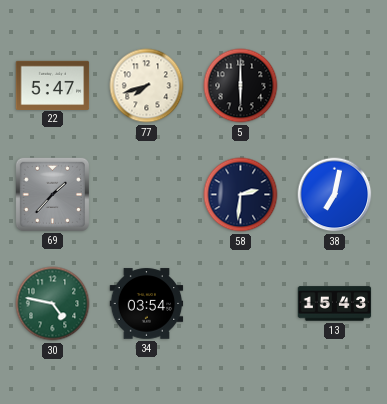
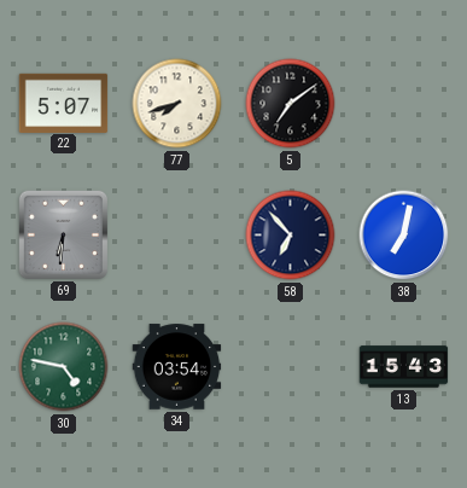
22: 5:47 -> 5:07 (64, 103)
5: 6:00 -> 7:09 (291, 104)
69: 1:37 -> 6:31 (63, 234)
58: 2:31 -> 6:53 (291, 236)
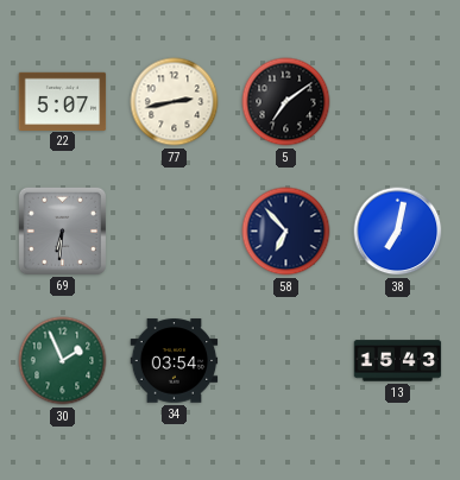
77: 7:42 -> 2:43 (175, 102)
30: 4:47 -> 1:56 (63, 361)
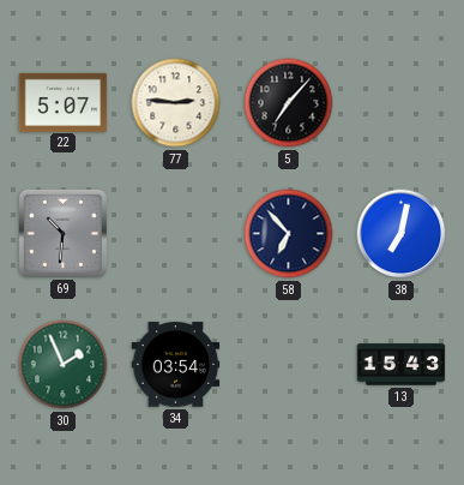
77: 2:43 -> 2:46 (176, 103)
5: 7:09 -> 7:07 (289, 103)
69: 6:31 -> 10:31 (62, 233)
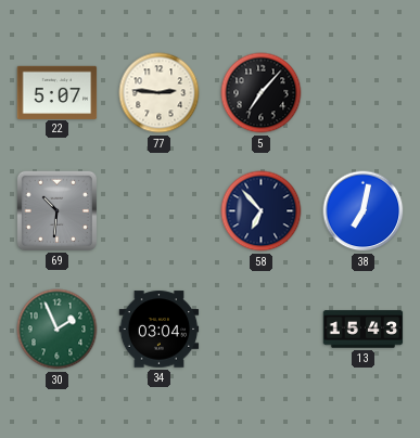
34: 03:54 -> 03:04 (160, 330)
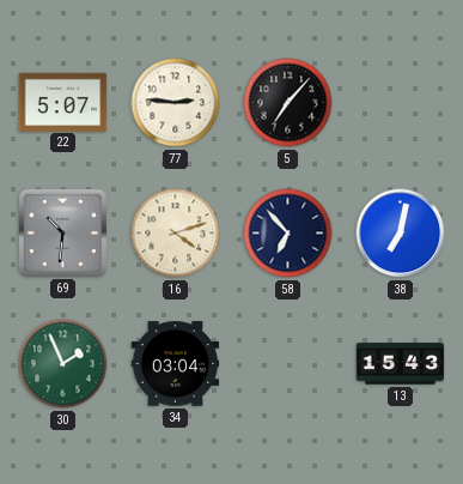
16: none -> 4:12 (176, 234)
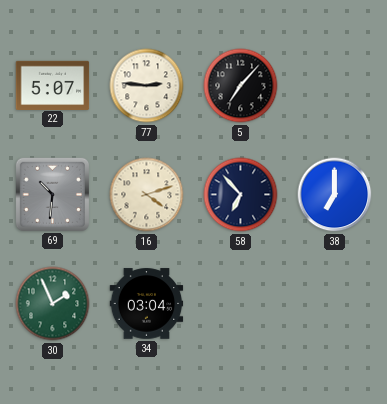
38: 7:02 -> 7:00 (335, 195)
13: 15:43 -> none (401, 364)
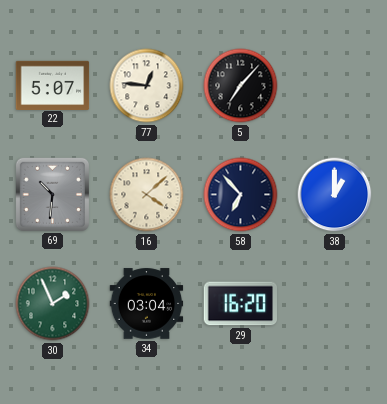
77: 2:46 -> 12:46 (147, 86)
16: 4:12 -> 4:08 (147, 195)
38: 7:00 -> 1:00 (335, 195)
29: none -> 16:20 (241, 304)
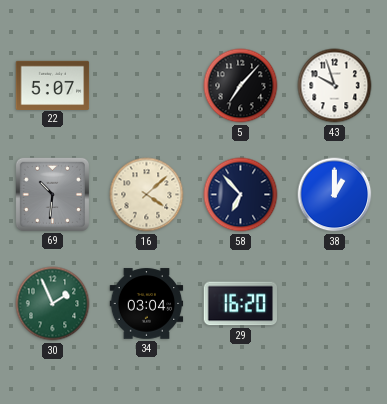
77: 12:46 -> none (147, 86)
43: none -> 9:57 (335, 86)
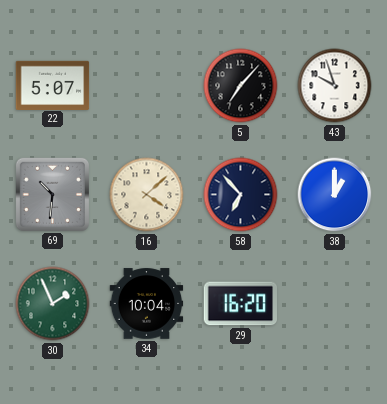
34: 03:04 -> 10:04 (147, 304)
